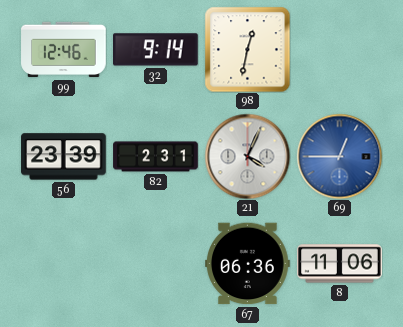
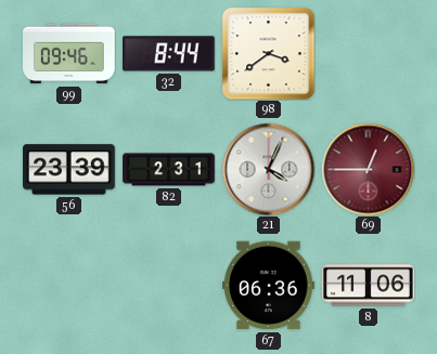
99: 12:46 -> 09:46 (69, 54)
32: 9:14 -> 8:44 (169, 54)
98: 12:32 -> 3:39 (268, 53)
69 dial: blue -> burgundy (368, 169)
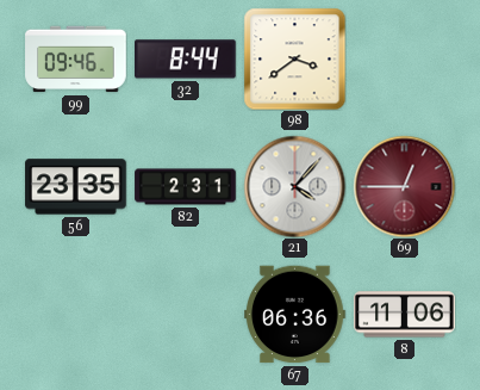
56: 23:39 -> 23:35 (76, 187)
21: 4:04 -> 4:07 (294, 186)
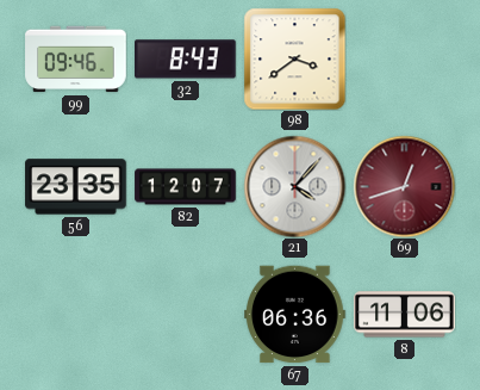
32: 8:44 -> 8:43 (186, 60)
82: 2:31 -> 12:07 (186, 187)
69: 12:45 -> 12:42 (404, 186)
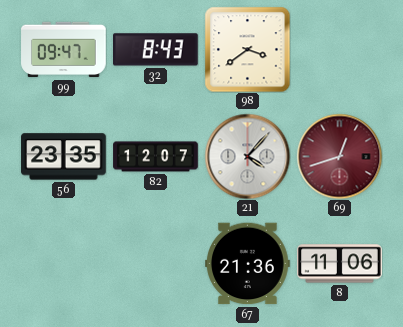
99: 09:46 -> 09:47 (64, 50)
67: 06:36 -> 21:36 (248, 264)
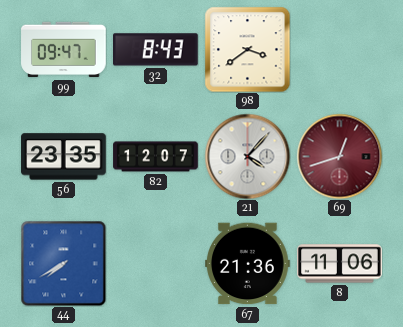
44: none -> 7:40 (63, 263)
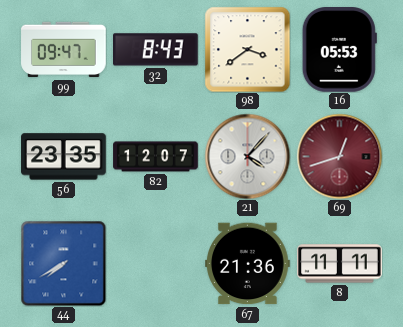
16: none -> 05:53 (339, 50)
8: 11:06 -> 11:11 (340, 264)
